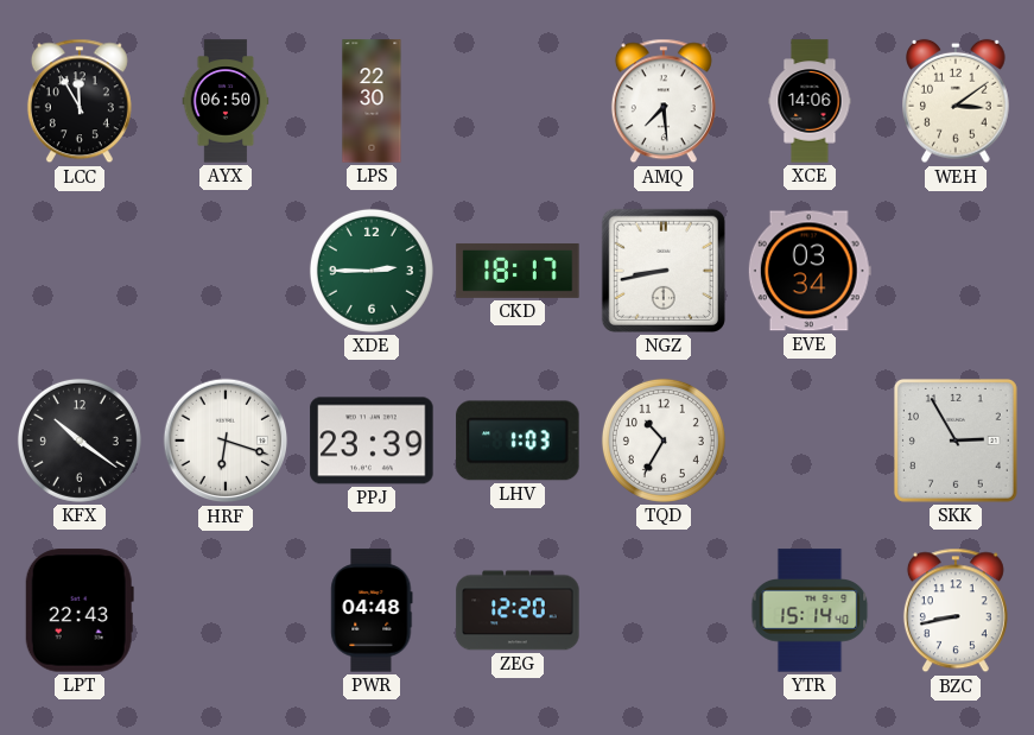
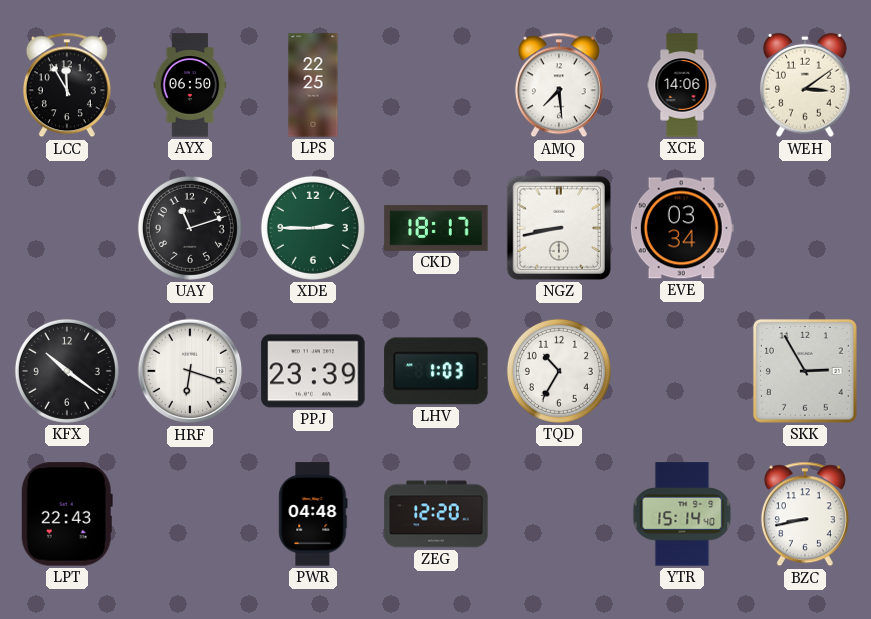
LPS: 22:30 -> 22:25 (313, 85)
UAY: none -> 11:12 (190, 228)
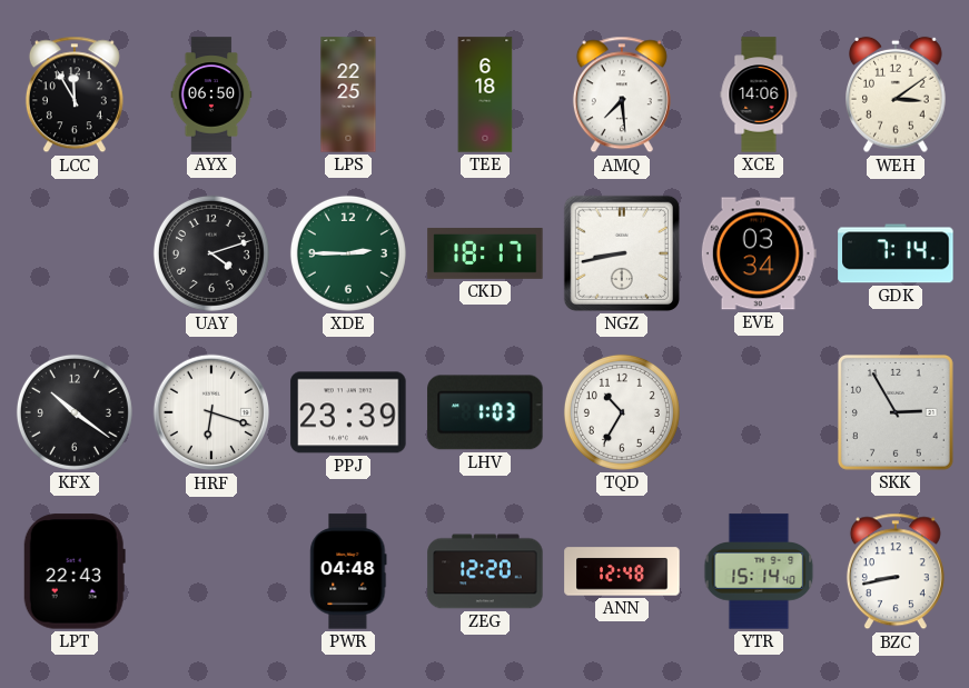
TEE: none -> 6:18 (485, 94)
UAY: 11:12 -> 4:12 (211, 253)
GDK: none -> 7:14 (896, 253)
ANN: none -> 12:48 (622, 571)
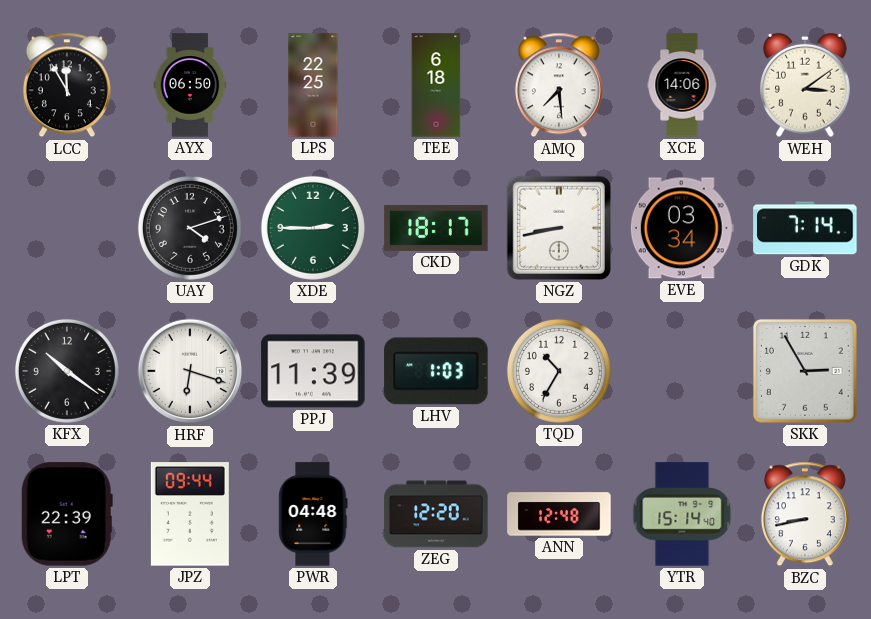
PPJ: 23:39 -> 11:39 (313, 371)
LPT: 22:43 -> 22:39 (67, 514)
JPZ: none -> 09:44 (190, 514)
